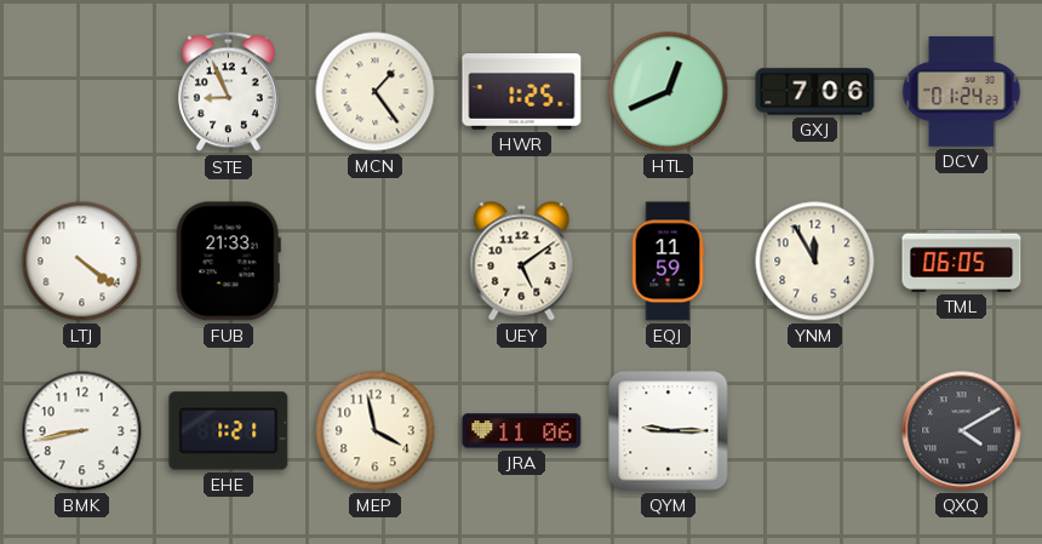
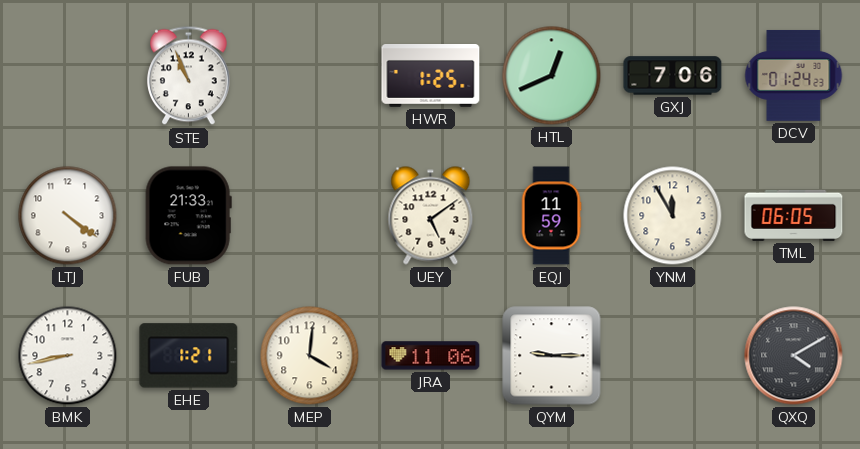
STE: 8:56 -> 10:56 (189, 76)
MCN: 1:24 -> none (376, 92)
MEP: 3:58 -> 4:01 (310, 356)
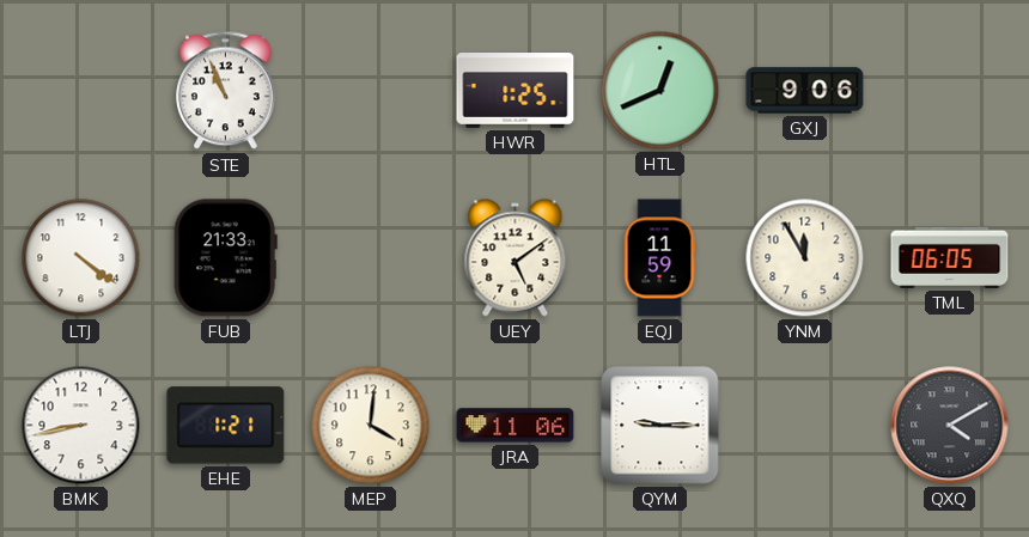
GXJ: 7:06 -> 9:06 (805, 91)
DCV: 01:24 -> none (794, 75)
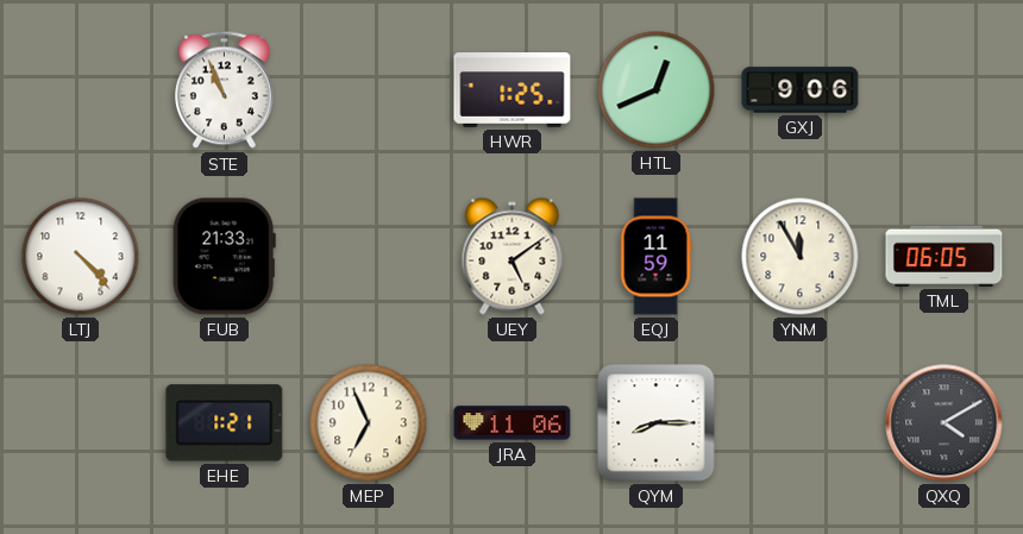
LTJ: 4:21 -> 4:23 (81, 257)
BMK: 8:43 -> none (81, 426)
MEP: 4:01 -> 6:56 (369, 423)
QYM: 9:15 -> 8:15 (657, 423)
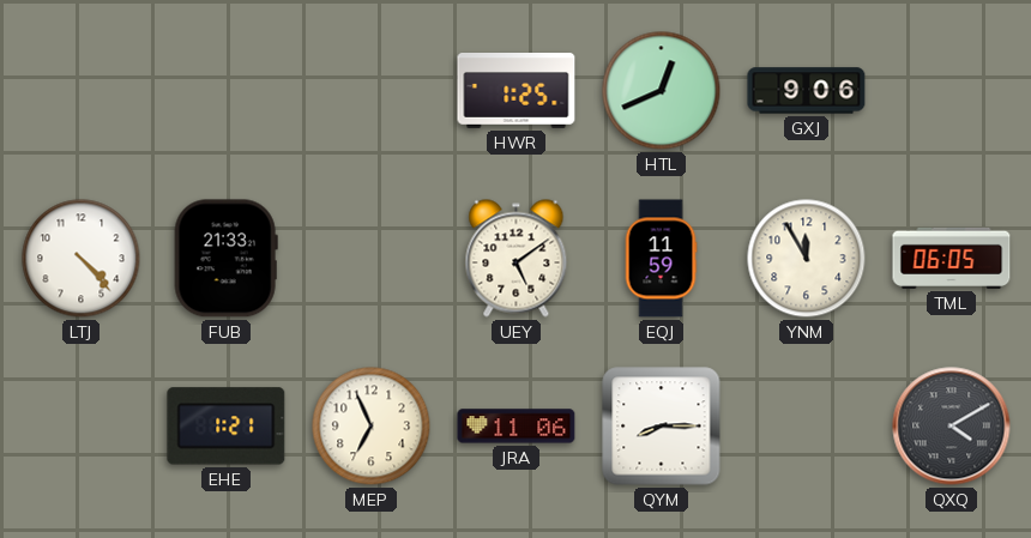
STE: 10:56 -> none (225, 90)
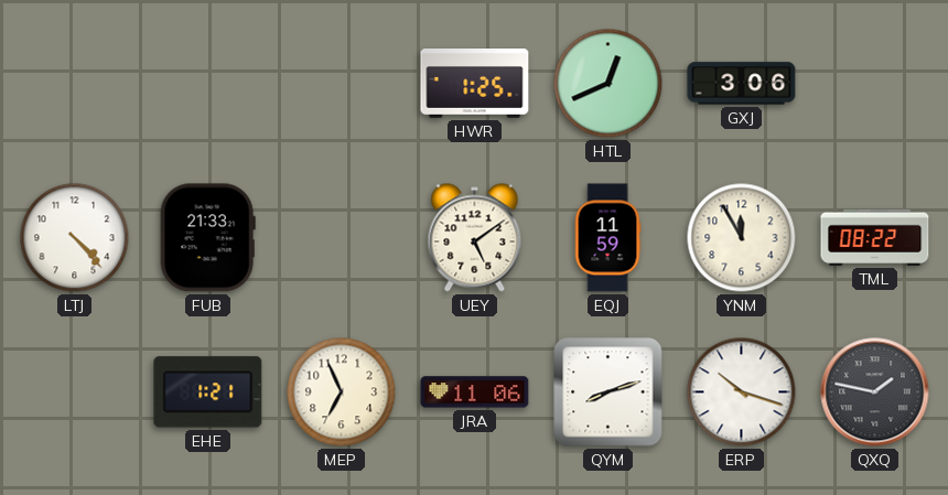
GXJ: 9:06 -> 3:06 (742, 84)
TML: 06:05 -> 08:22 (875, 237)
QYM: 8:15 -> 8:12 (608, 392)
ERP: none -> 10:18 (742, 392)
QXQ: 4:10 -> 1:47 (875, 392)
